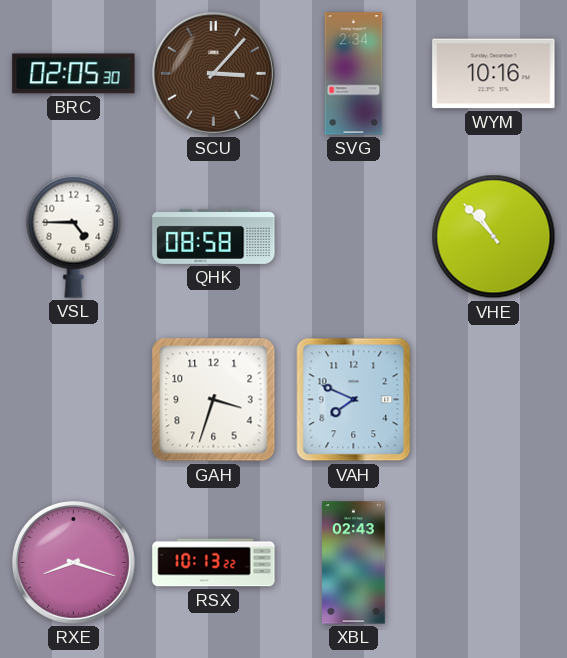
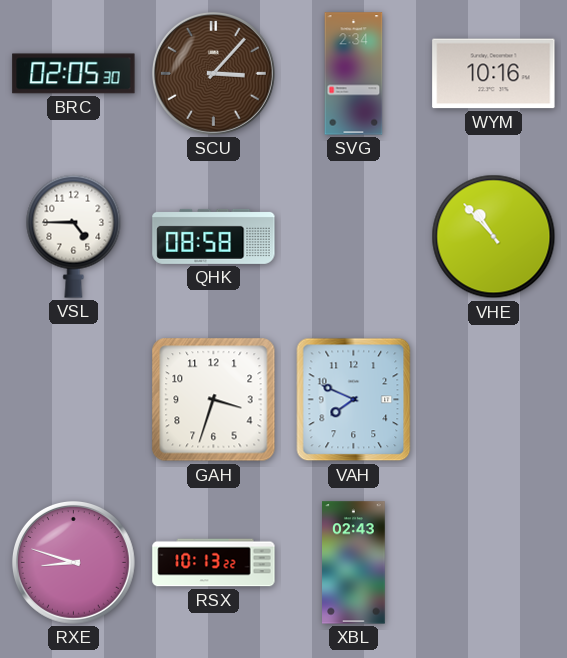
RXE: 8:18 -> 8:48 (73, 562)
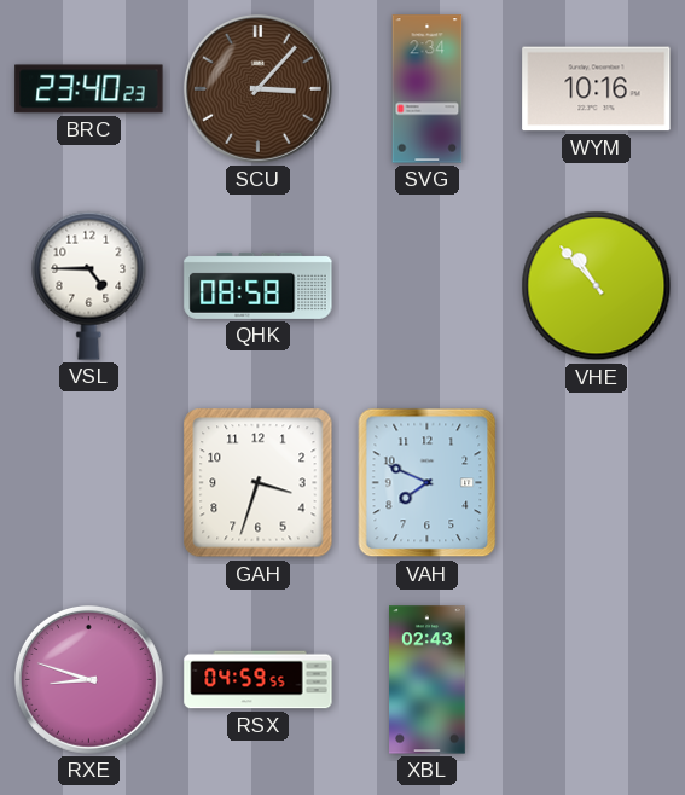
BRC: 02:05 -> 23:40 (89, 89)
RSX: 10:13 -> 04:59 (259, 680)
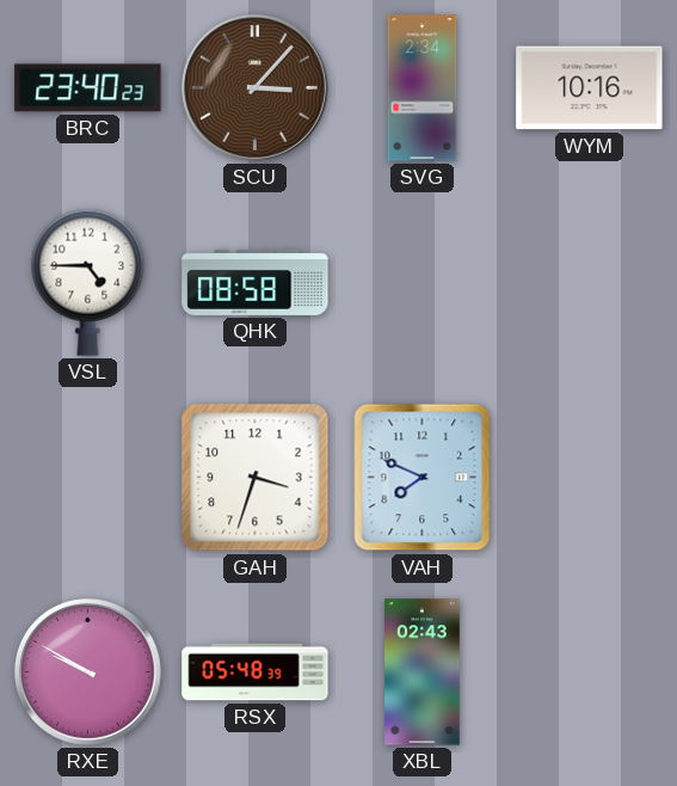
VHE: 10:53 -> none (597, 286)
RXE: 8:48 -> 9:50 (87, 671)
RSX: 04:59 -> 05:48 (256, 673)
